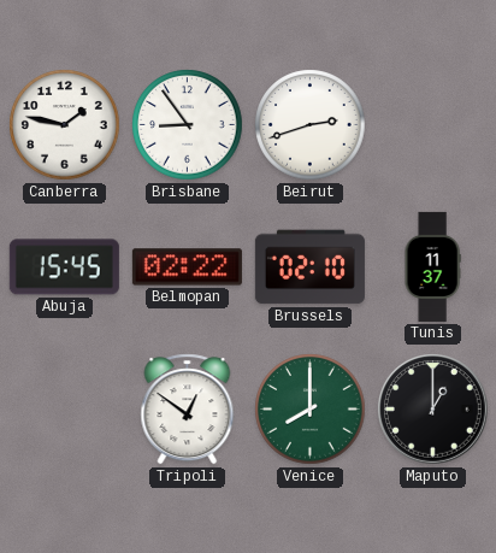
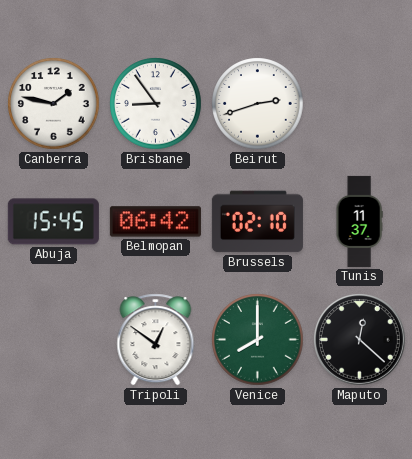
Belmopan: 02:22 -> 06:42 (155, 222)
Maputo: 1:00 -> 12:22 (360, 340)
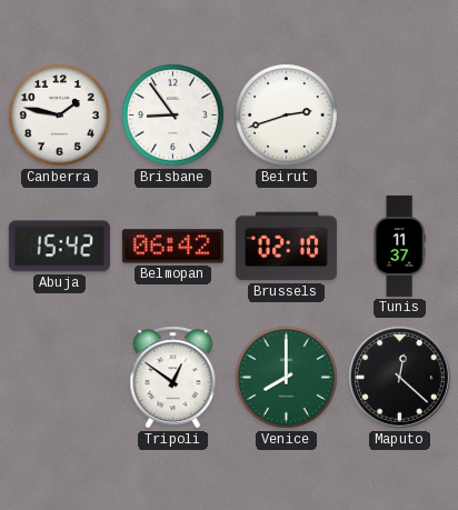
Abuja: 15:45 -> 15:42 (59, 247)
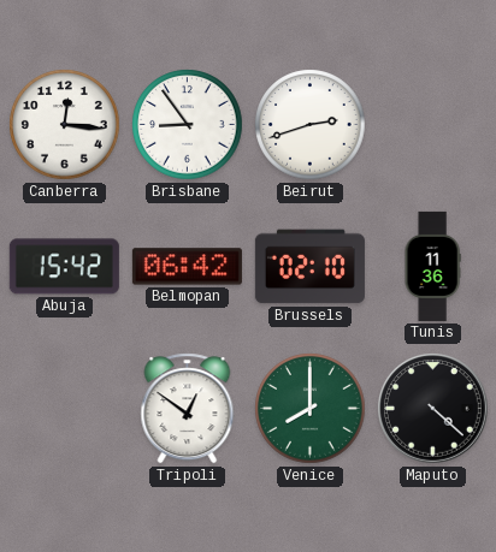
Canberra: 1:47 -> 12:16 (65, 125)
Tunis: 11:37 -> 11:36 (432, 266)
Maputo: 12:22 -> 4:22 (433, 409)
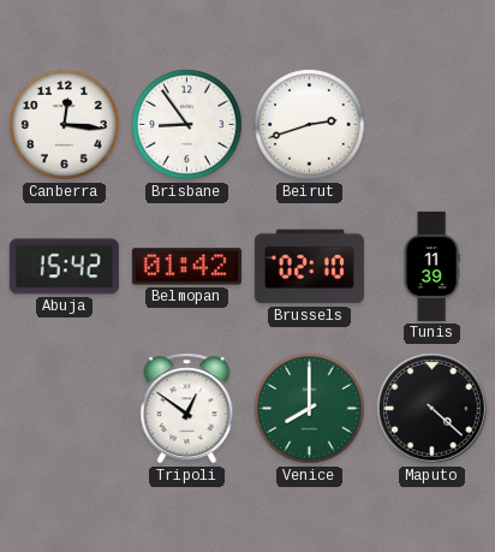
Belmopan: 06:42 -> 01:42 (186, 267)
Tunis: 11:36 -> 11:39 (431, 266)
